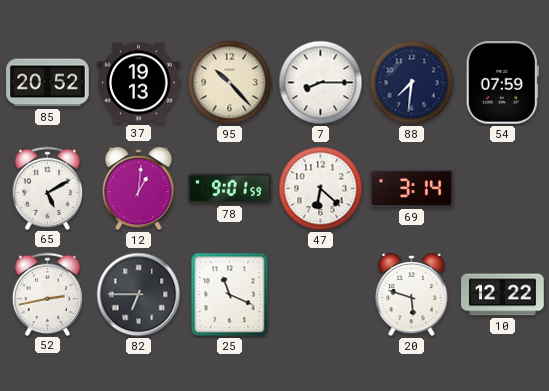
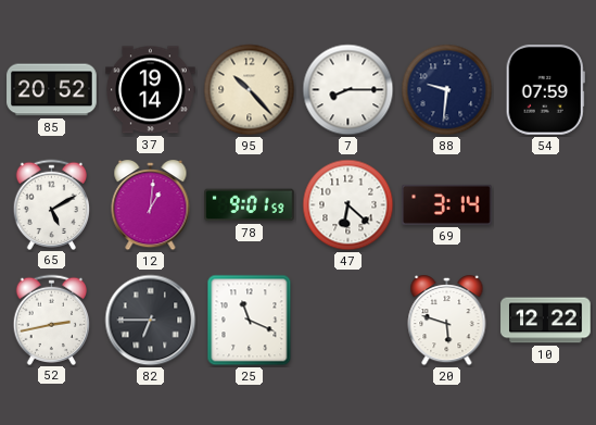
37: 19:13 -> 19:14 (151, 90)
88: 7:31 -> 9:31 (447, 90)
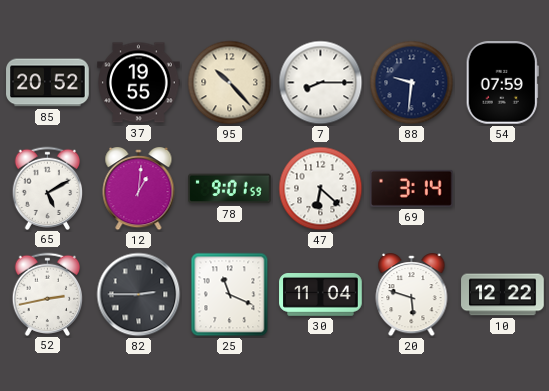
37: 19:14 -> 19:55 (139, 83)
82: 6:45 -> 2:45 (139, 295)
30: none -> 11:04 (321, 295)
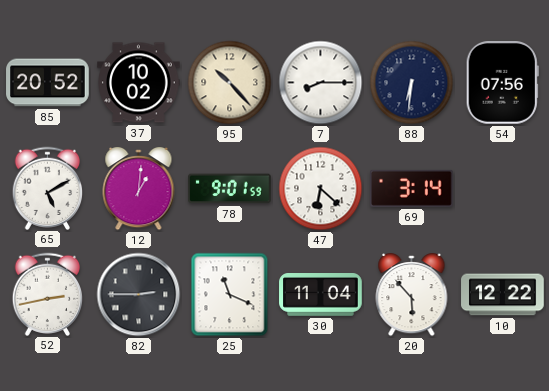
37: 19:55 -> 10:02 (139, 83)
88: 9:31 -> 6:31 (412, 83)
54: 07:59 -> 07:56 (502, 83)
20: 5:48 -> 5:53 (412, 296)
